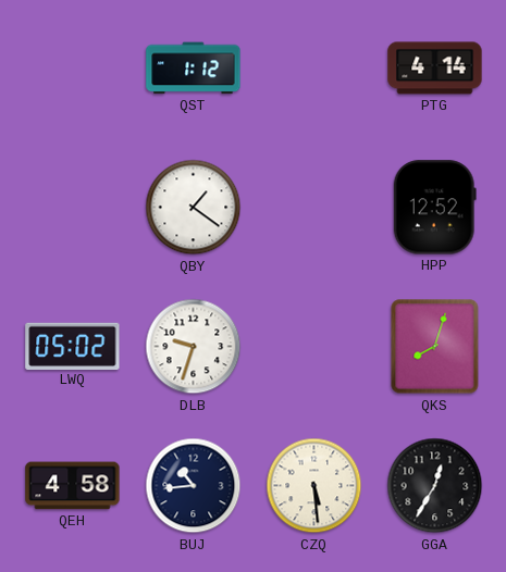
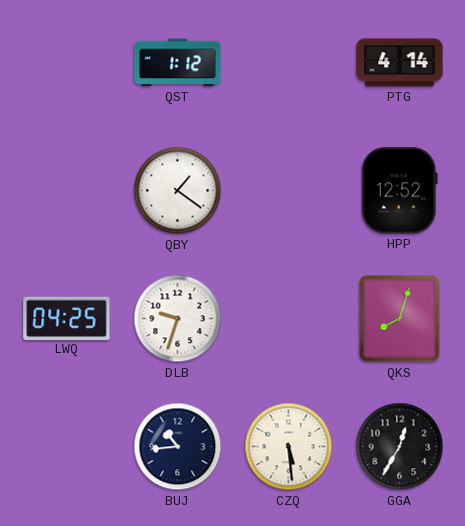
LWQ: 05:02 -> 04:25 (67, 318)
QEH: 4:58 -> none (73, 486)
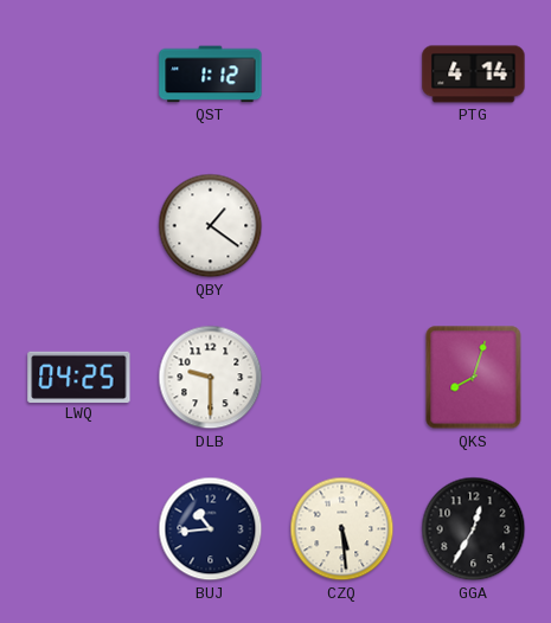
HPP: 12:52 -> none (399, 191)
DLB: 9:33 -> 9:30 (211, 378)
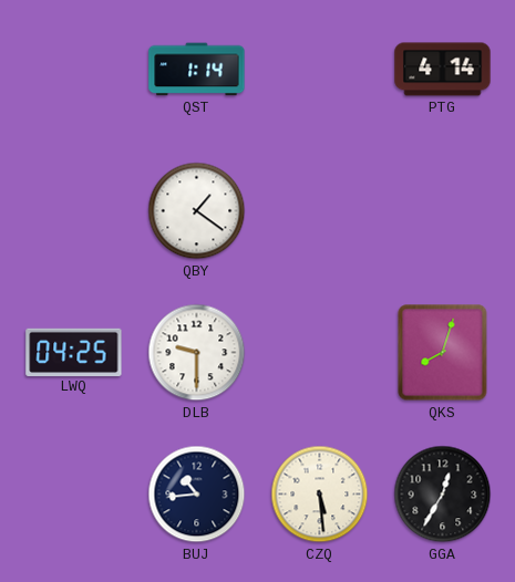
QST: 1:12 -> 1:14 (197, 70)
